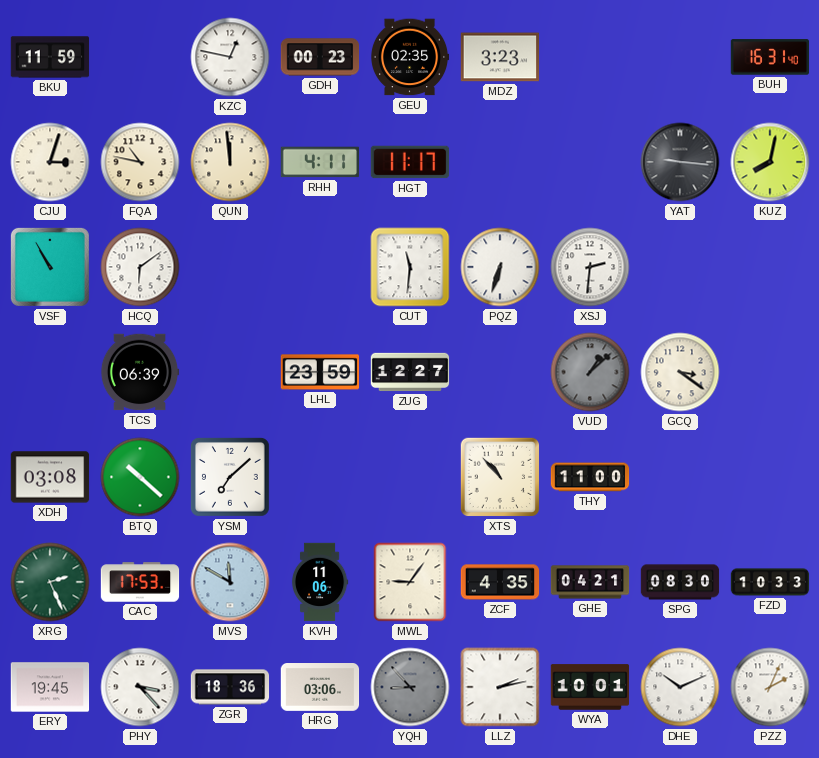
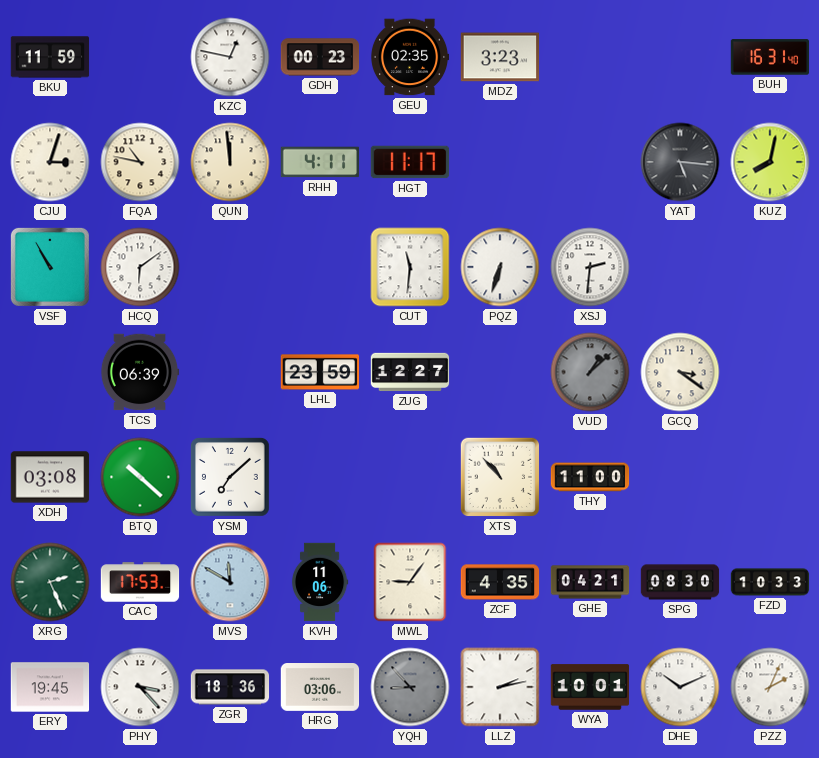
YAT: 9:16 -> 5:16 (680, 162)
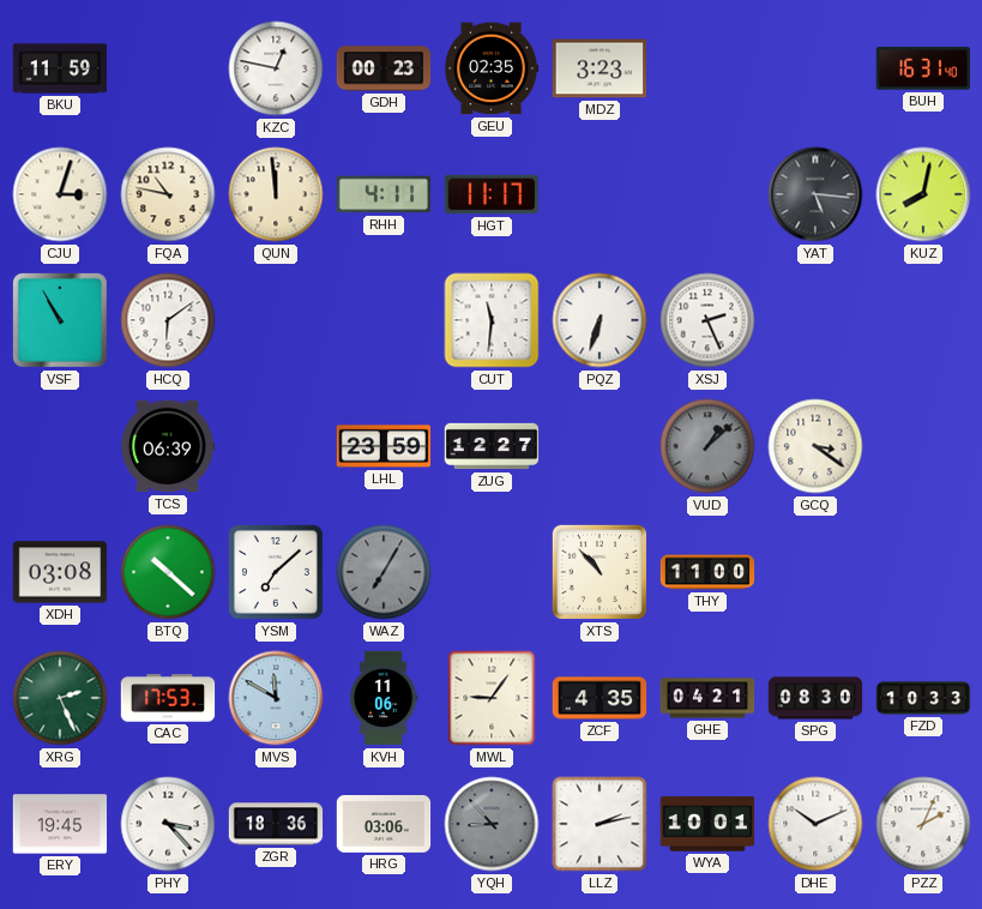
XSJ: 2:31 -> 2:26 (707, 320)
WAZ: none -> 7:05 (384, 572)
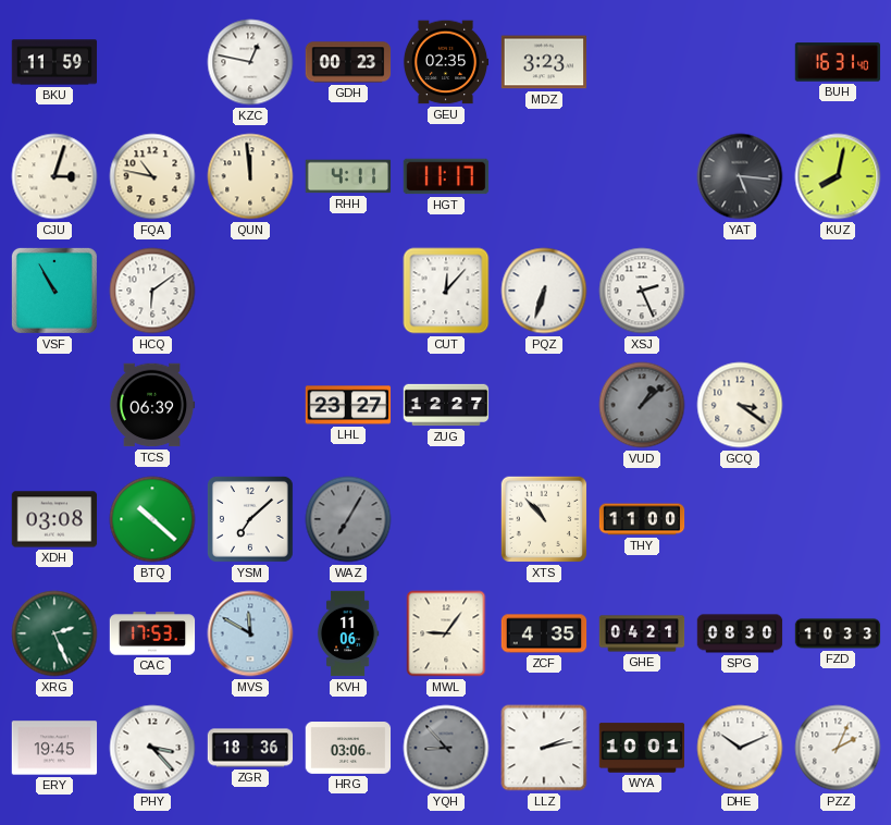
CUT: 11:31 -> 12:07 (446, 291)
LHL: 23:59 -> 23:27 (348, 405)
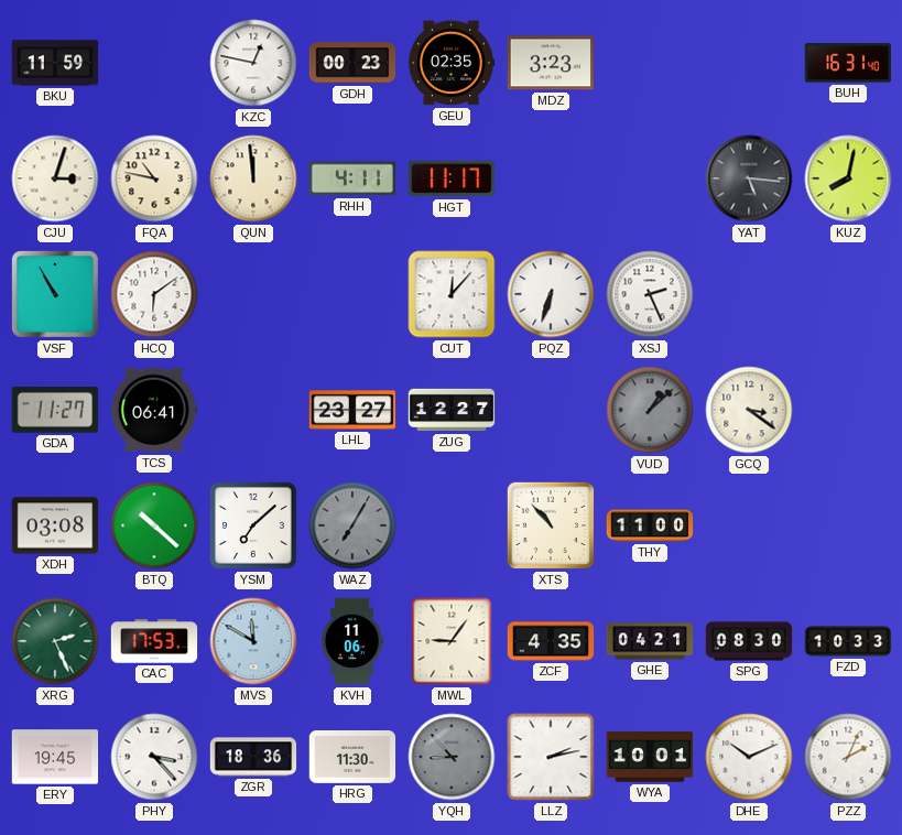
GDA: none -> 11:27 (54, 410)
TCS: 06:39 -> 06:41 (154, 410)
HRG: 03:06 -> 11:30 (352, 758)
